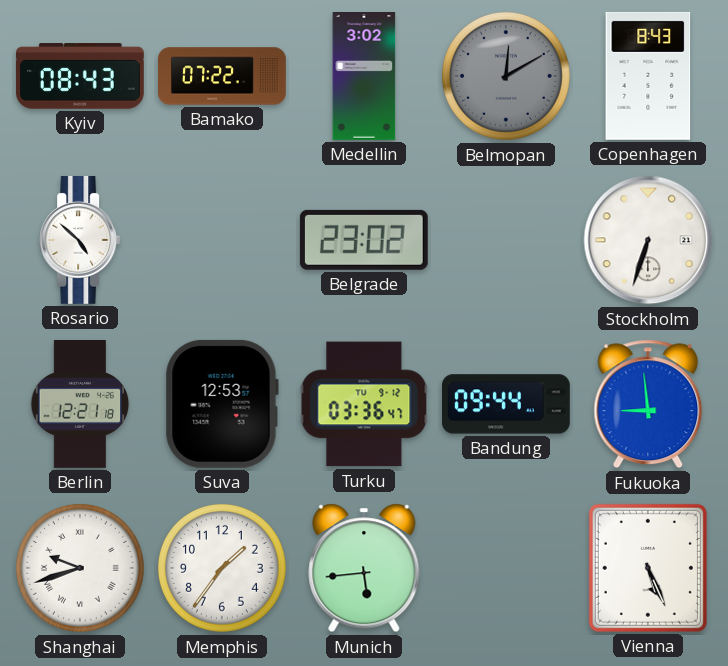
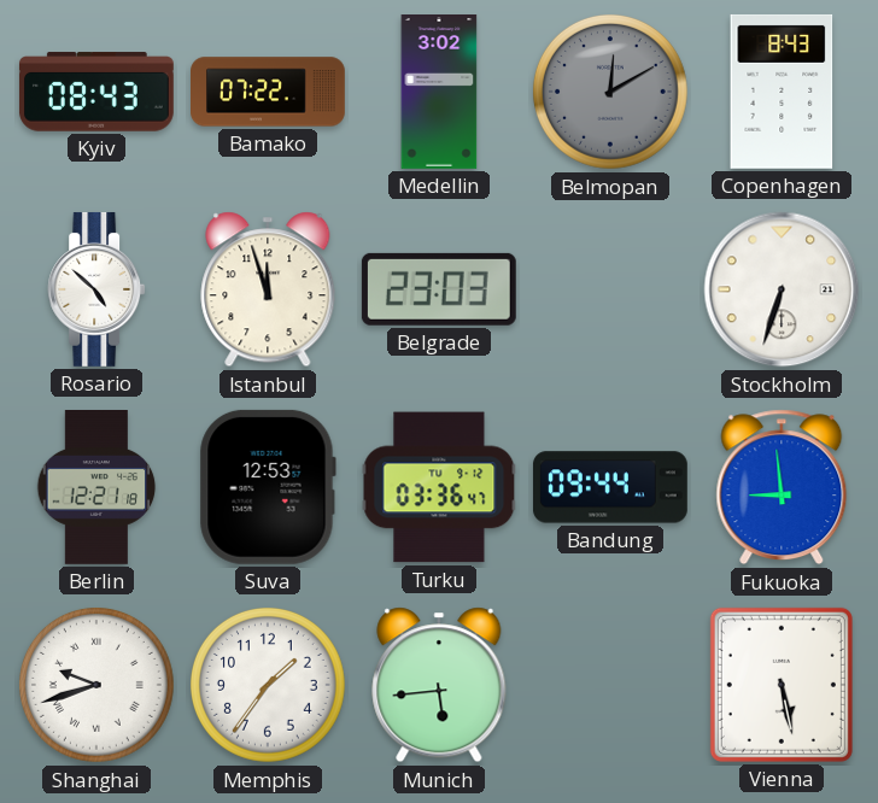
Istanbul: none -> 11:57 (268, 289)
Belgrade: 23:02 -> 23:03 (439, 289)
Vienna: 5:26 -> 5:28 (782, 685)
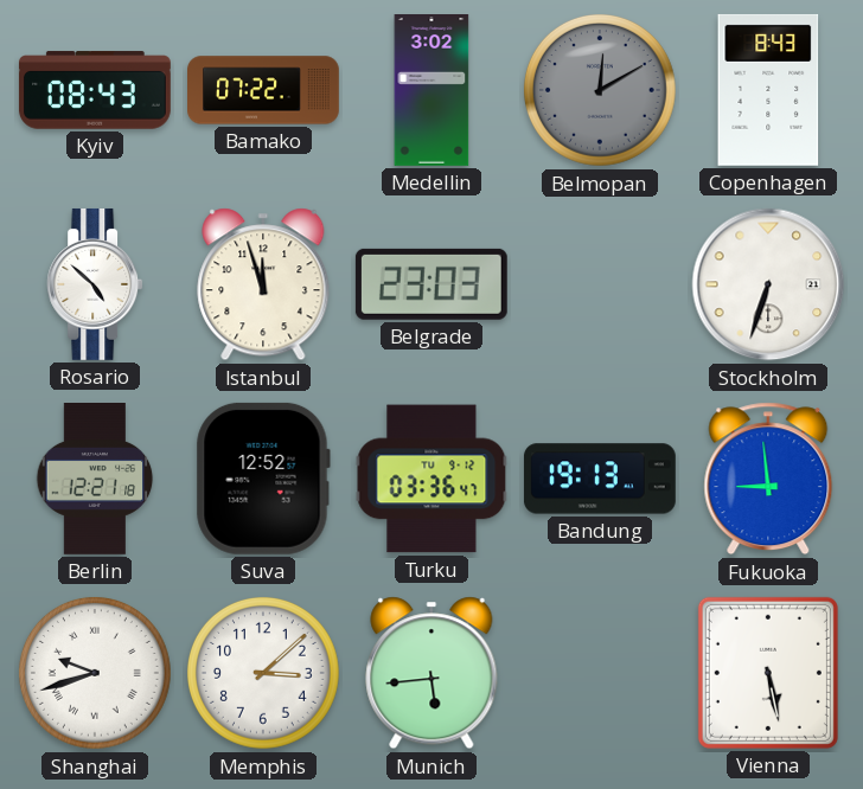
Suva: 12:53 -> 12:52 (263, 479)
Bandung: 09:44 -> 19:13 (600, 479)
Memphis: 1:36 -> 3:08 (263, 673)
